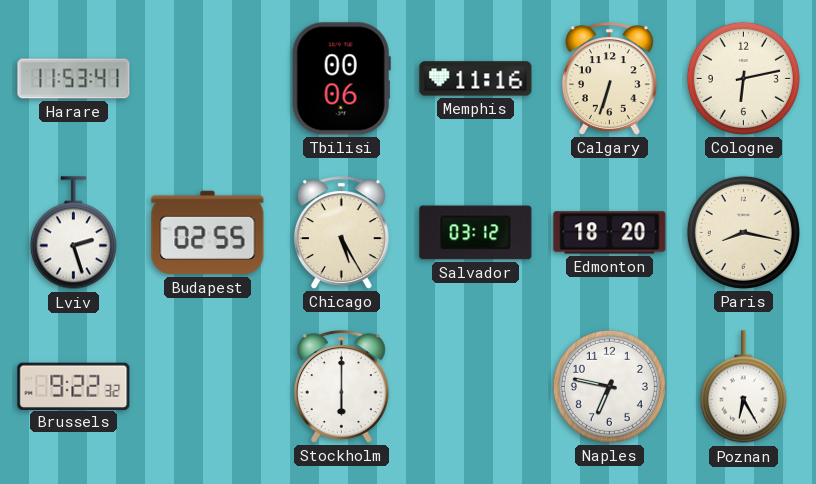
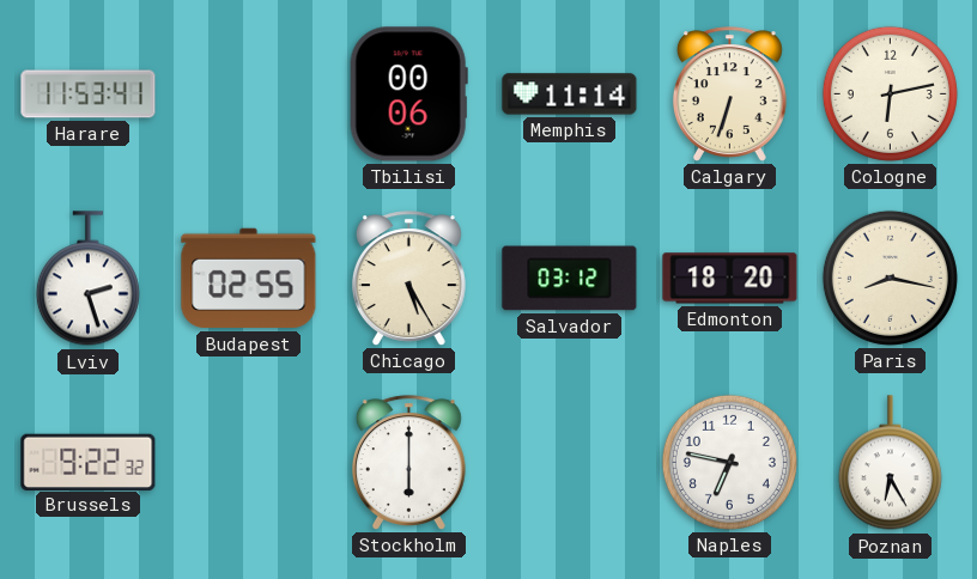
Memphis: 11:16 -> 11:14 (570, 95)
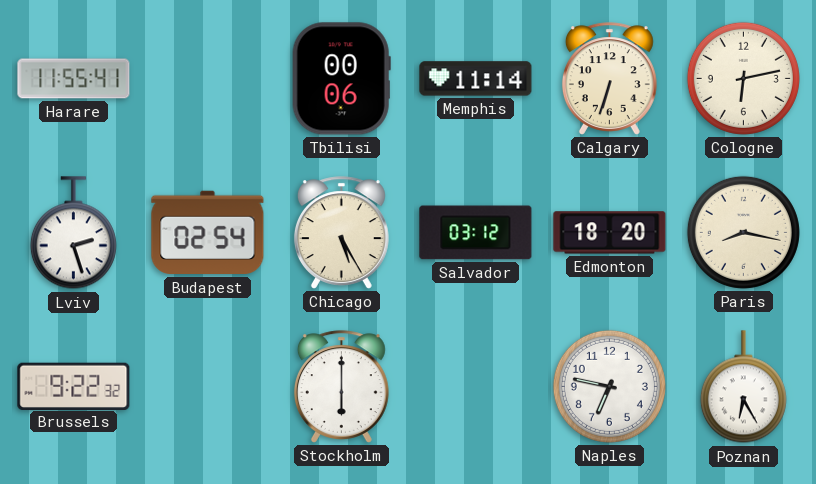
Harare: 11:53 -> 11:55 (74, 79)
Budapest: 02:55 -> 02:54 (208, 233)
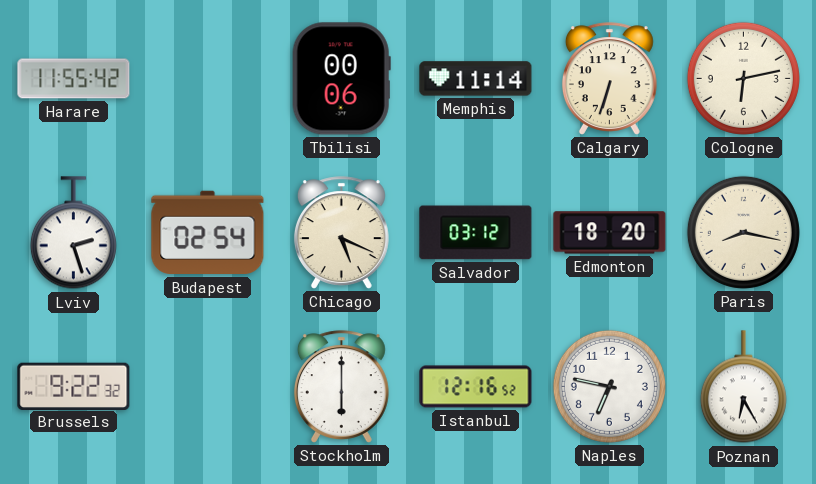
Harare: 11:55:41 -> 11:55:42 (74, 79)
Chicago: 5:25 -> 5:19 (341, 233)
Istanbul: none -> 12:16 (476, 387)
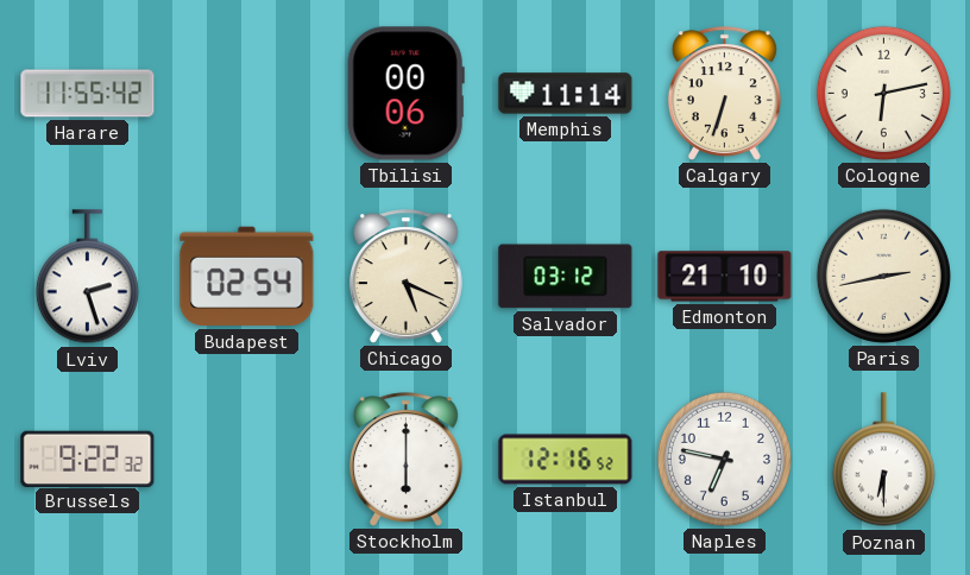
Edmonton: 18:20 -> 21:10 (725, 277)
Paris: 8:17 -> 2:43 (883, 276)
Poznan: 6:25 -> 6:30 (883, 460)
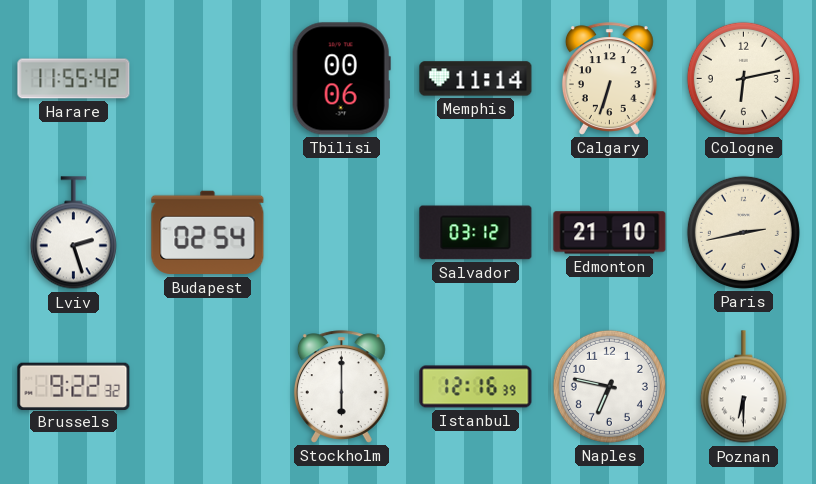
Chicago: 5:19 -> none (405, 277)
Istanbul: 12:16:52 -> 12:16:39 (476, 387)
